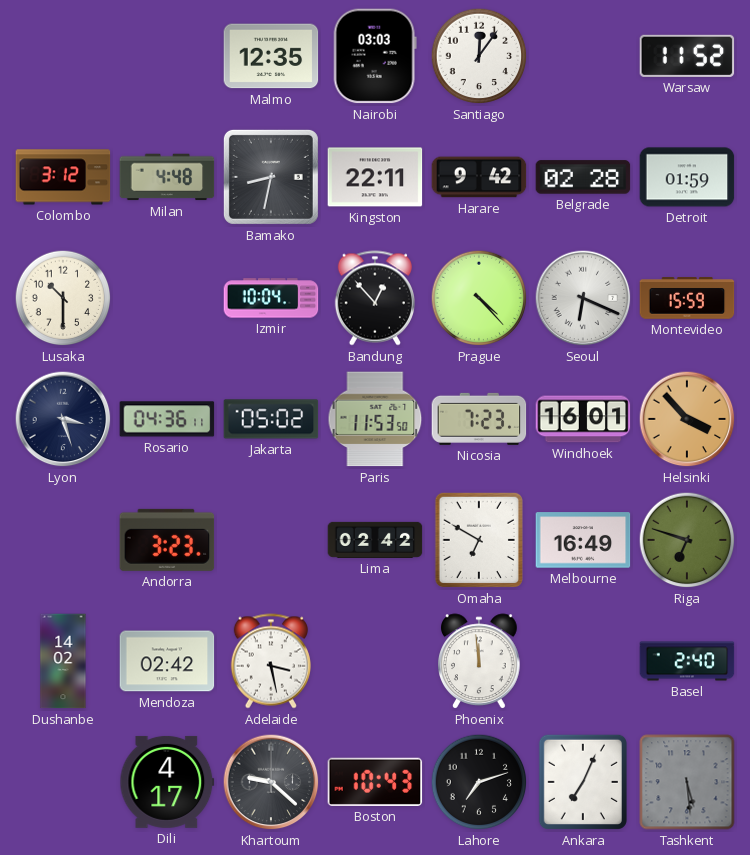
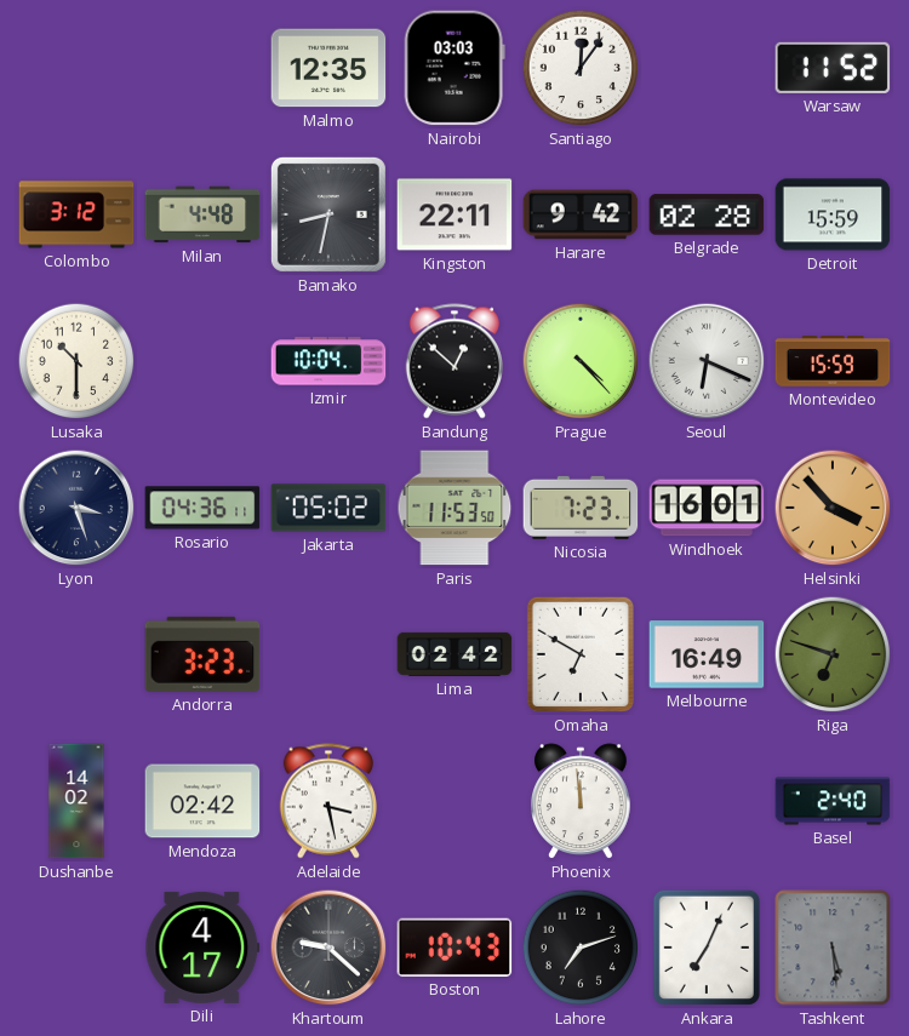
Detroit: 01:59 -> 15:59 (833, 214)
Bandung: 12:53 -> 12:52 (454, 361)
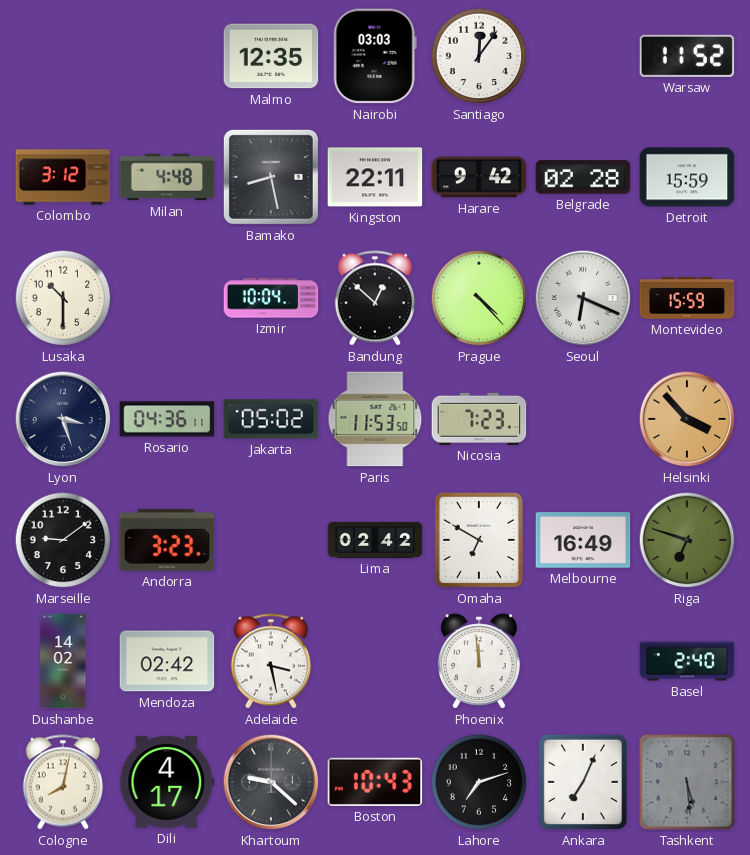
Bamako: 8:32 -> 8:28 (271, 177)
Windhoek: 16:01 -> none (707, 508)
Marseille: none -> 9:09 (63, 540)
Cologne: none -> 8:02 (63, 782)
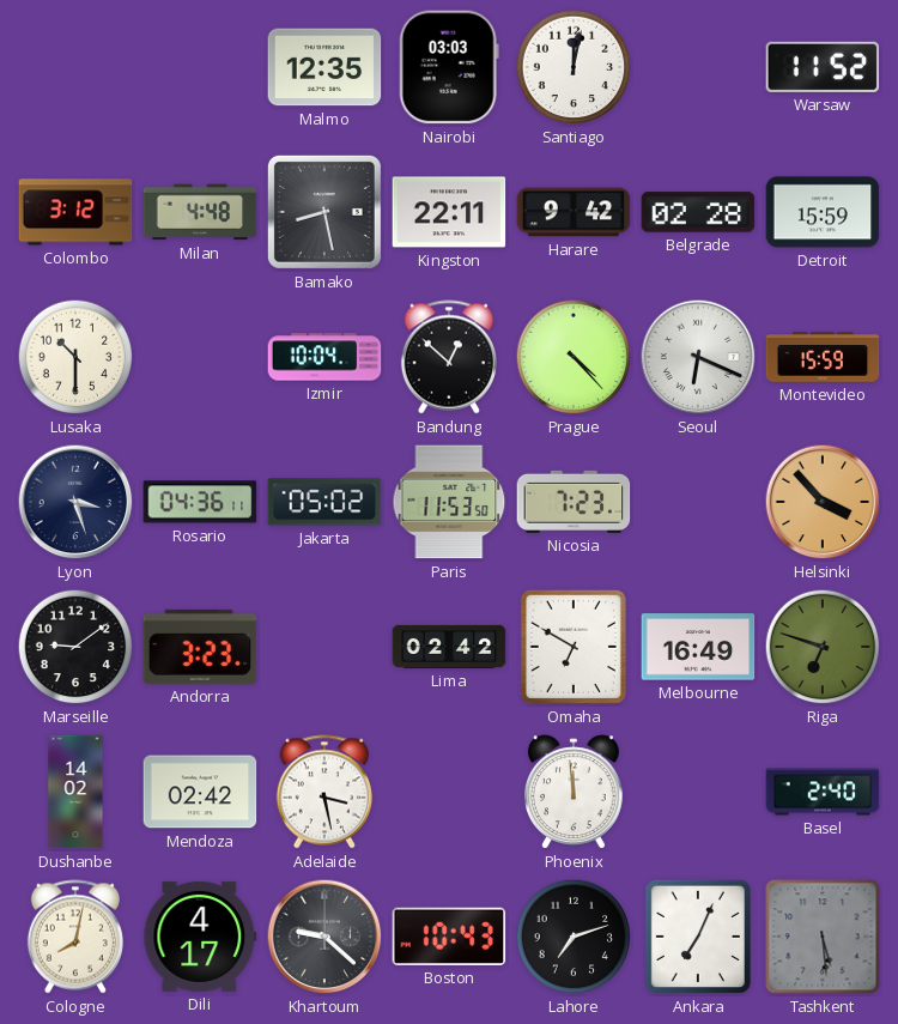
Santiago: 12:06 -> 12:02 (574, 67)
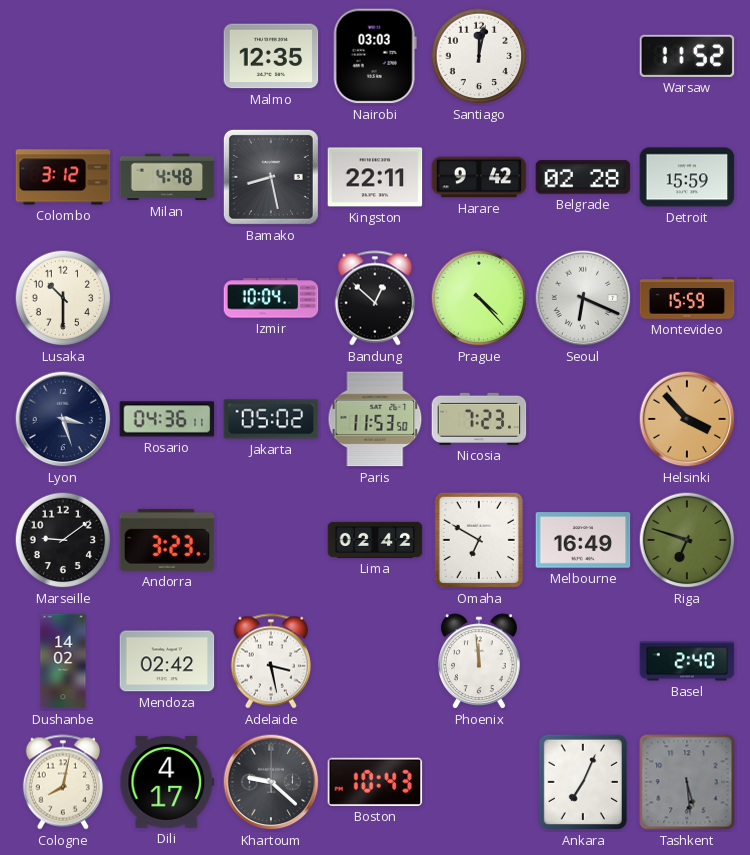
Lahore: 7:12 -> none (574, 937)
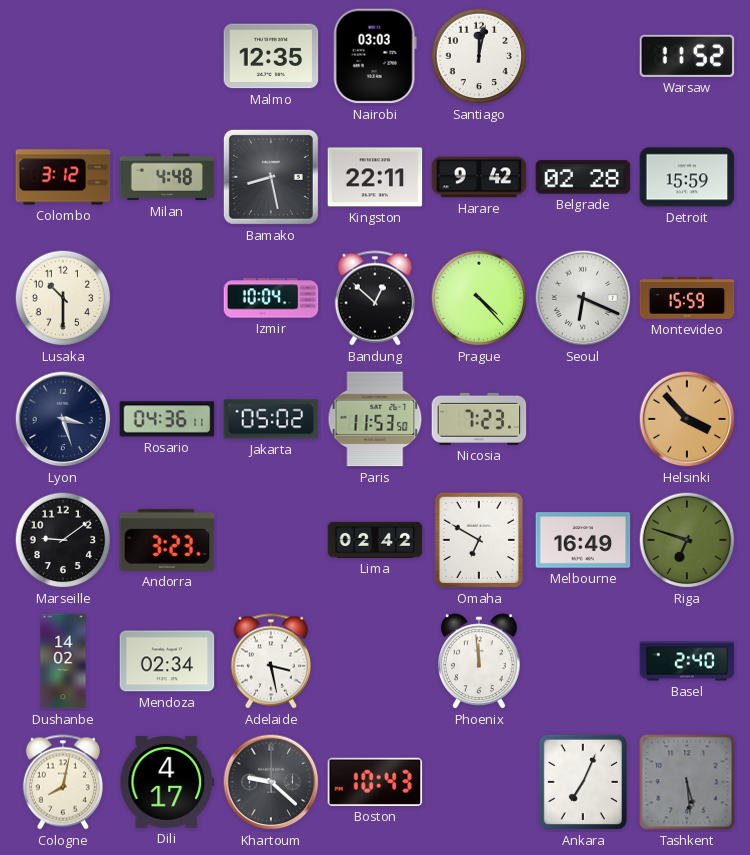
Mendoza: 02:42 -> 02:34 (167, 661)
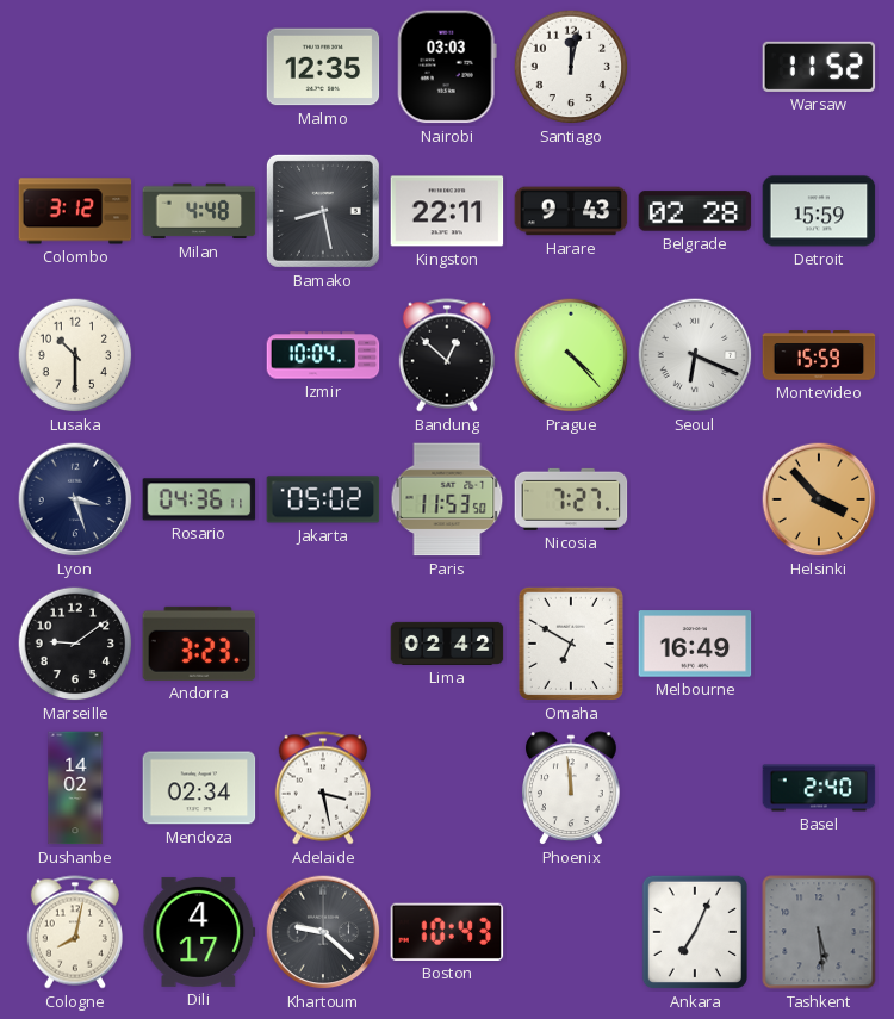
Harare: 9:42 -> 9:43 (571, 211)
Nicosia: 7:23 -> 7:27 (571, 499)
Riga: 6:48 -> none (687, 540)
